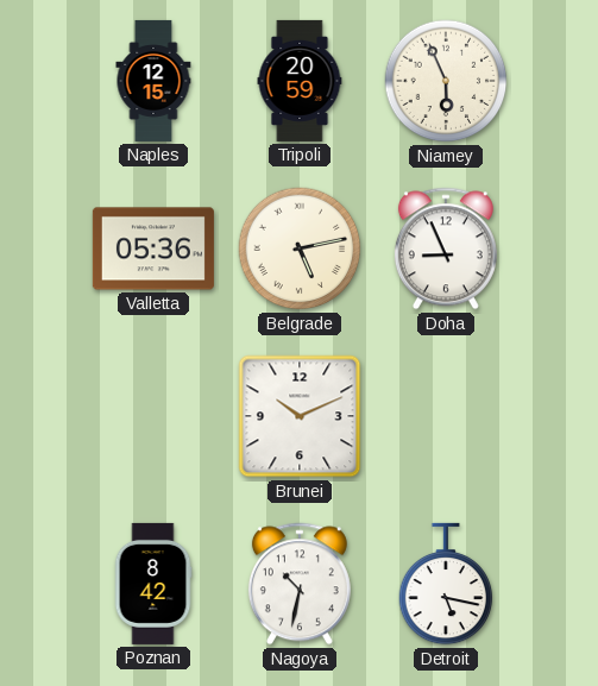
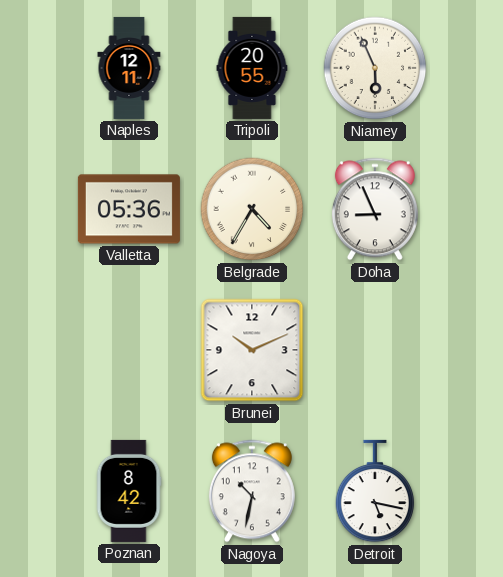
Naples: 12:15 -> 12:11 (129, 68)
Tripoli: 20:59 -> 20:55 (252, 68)
Belgrade: 5:13 -> 4:35 (252, 209)
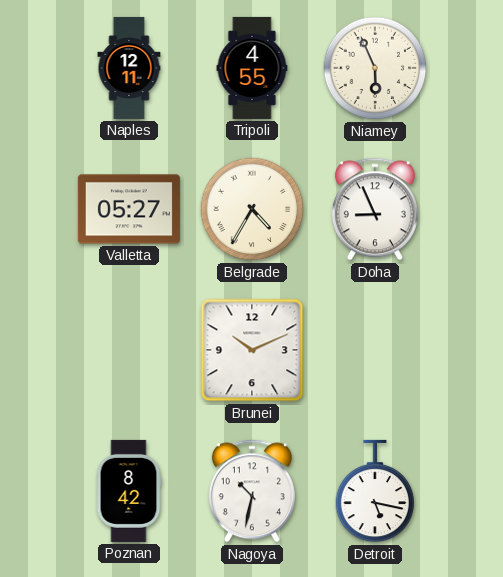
Tripoli: 20:55 -> 4:55 (252, 68)
Valletta: 05:36 -> 05:27 (129, 209)
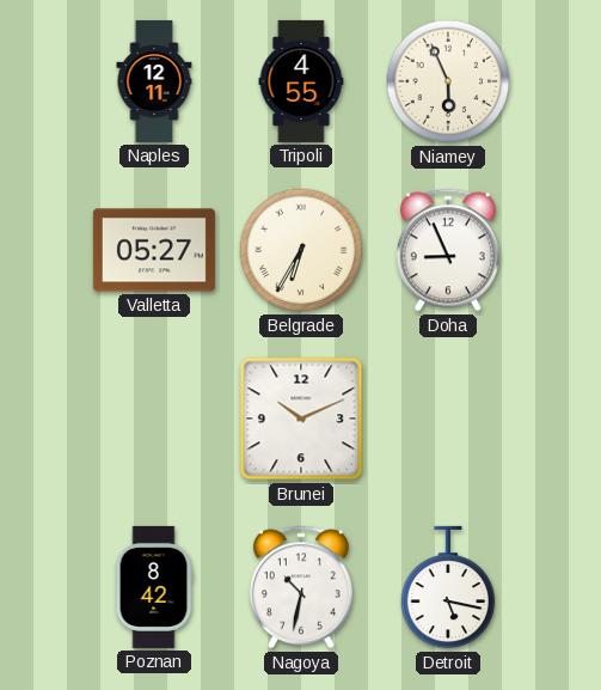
Belgrade: 4:35 -> 6:35 (301, 250)
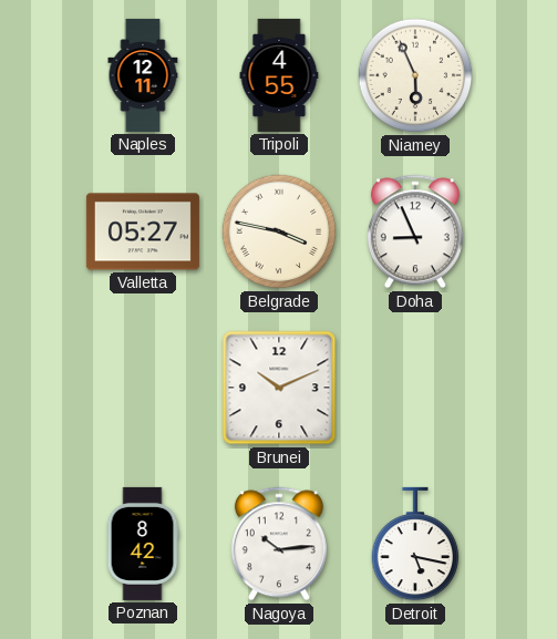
Belgrade: 6:35 -> 3:47 (279, 231)
Nagoya: 10:32 -> 10:14 (279, 544)
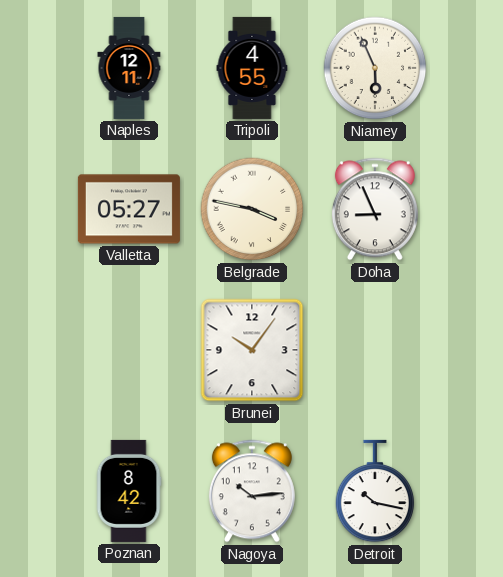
Brunei: 10:11 -> 10:06 (252, 350)
Detroit: 5:17 -> 10:17 (375, 491)
